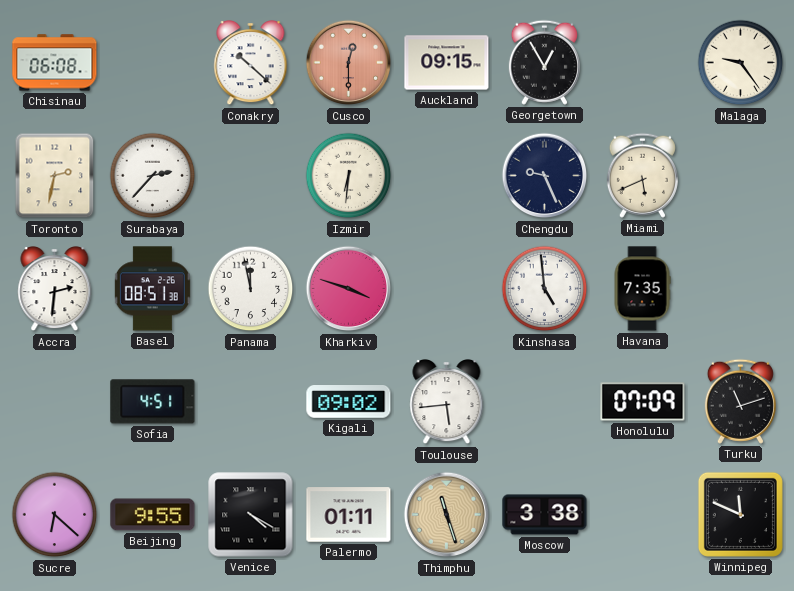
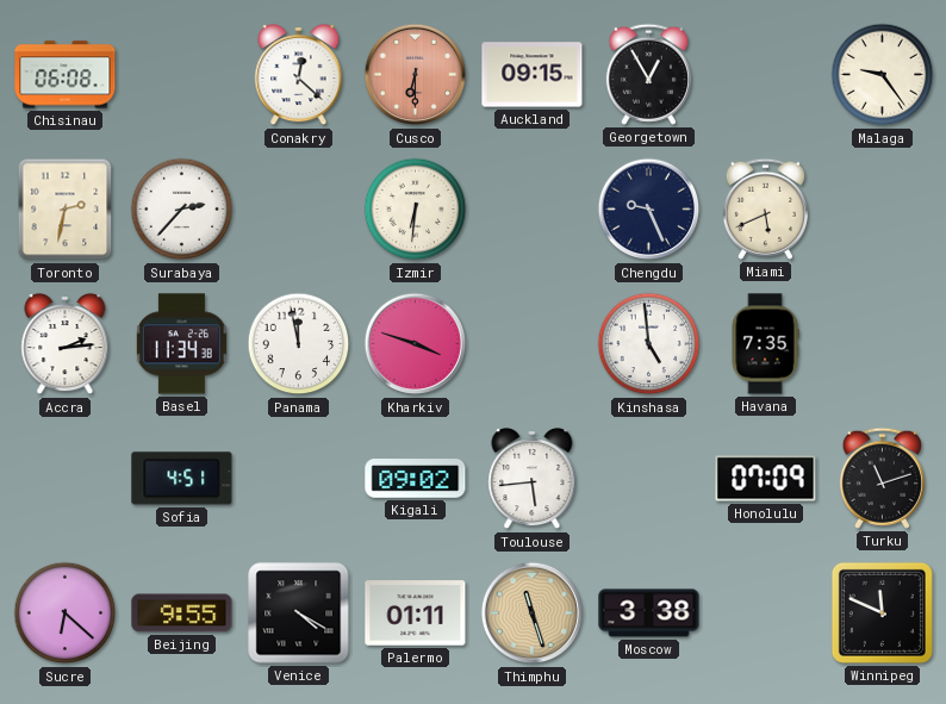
Conakry: 10:22 -> 12:22 (299, 76)
Cusco: 12:30 -> 6:30 (416, 75)
Accra: 2:31 -> 2:14 (66, 345)
Basel: 08:51 -> 11:34 (181, 344)
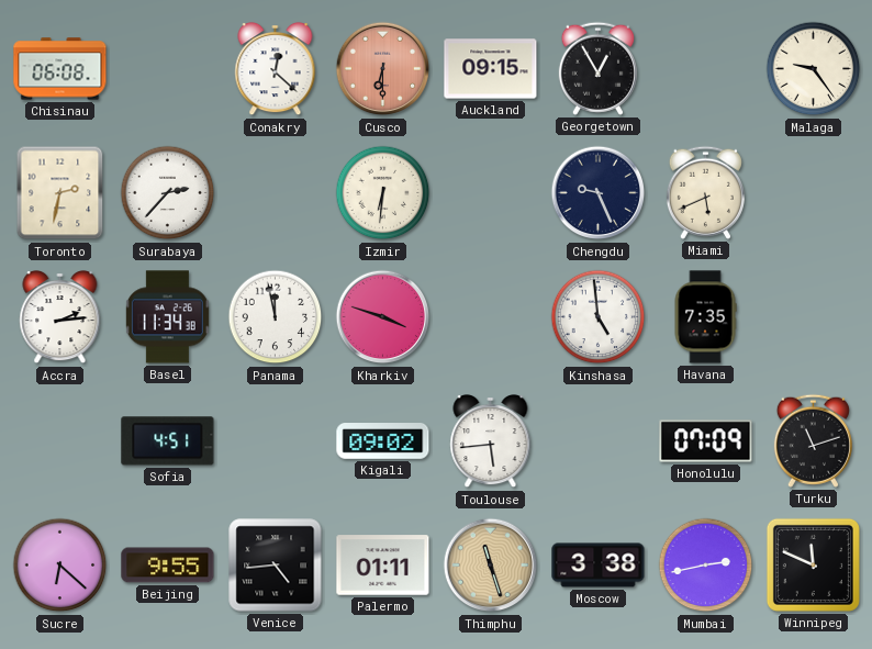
Venice: 4:20 -> 4:44 (276, 566)
Mumbai: none -> 2:43 (706, 566)
